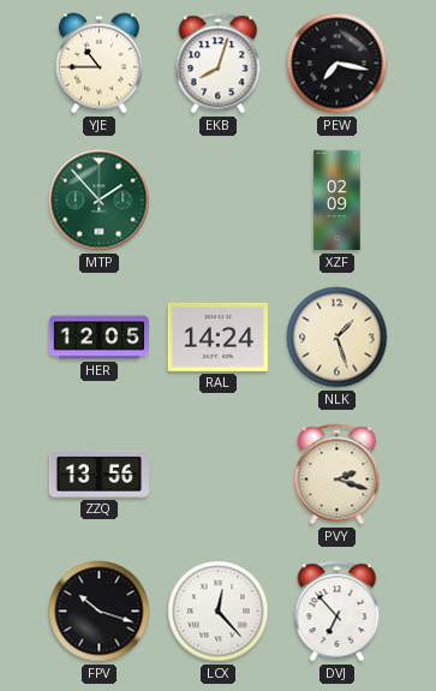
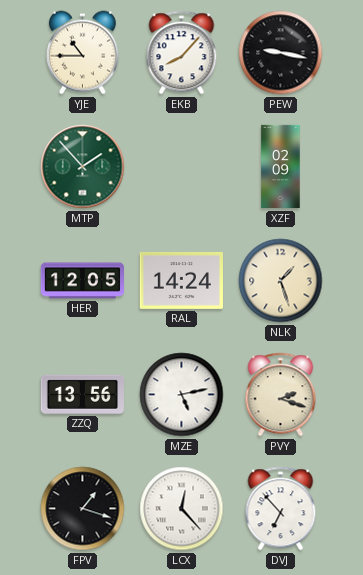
EKB: 8:03 -> 8:07 (182, 53)
PEW: 7:17 -> 9:17 (281, 53)
MZE: none -> 5:13 (182, 395)
FPV: 10:18 -> 1:18 (83, 509)
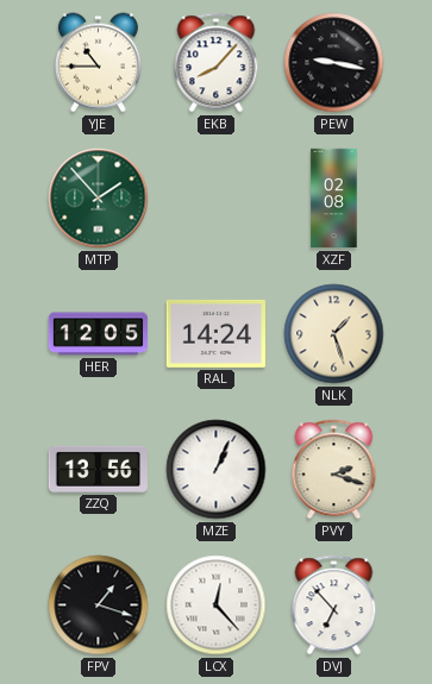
XZF: 02:09 -> 02:08 (334, 199)
MZE: 5:13 -> 1:04 (217, 470)
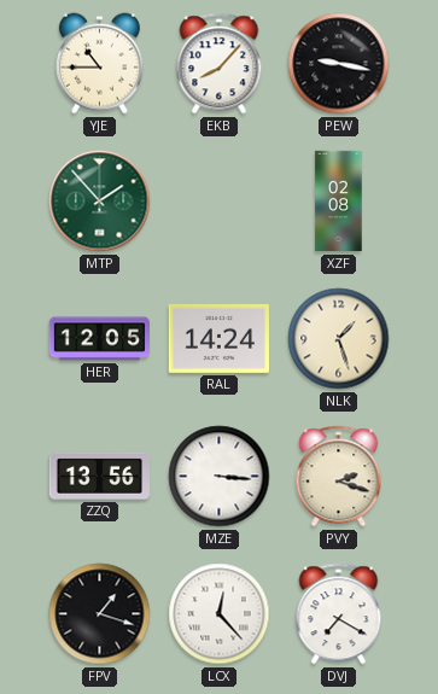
MZE: 1:04 -> 3:16 (220, 477)
DVJ: 6:53 -> 7:20 (339, 614)
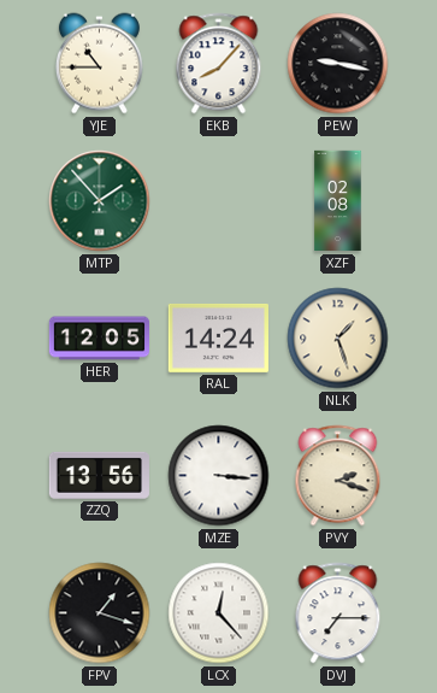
DVJ: 7:20 -> 7:15 (338, 613)
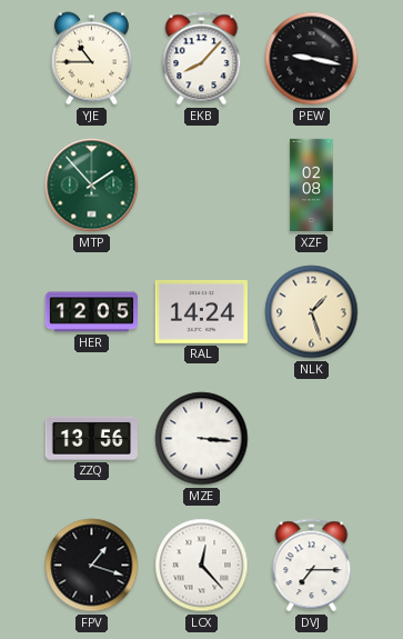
PVY: 2:18 -> none (338, 476)
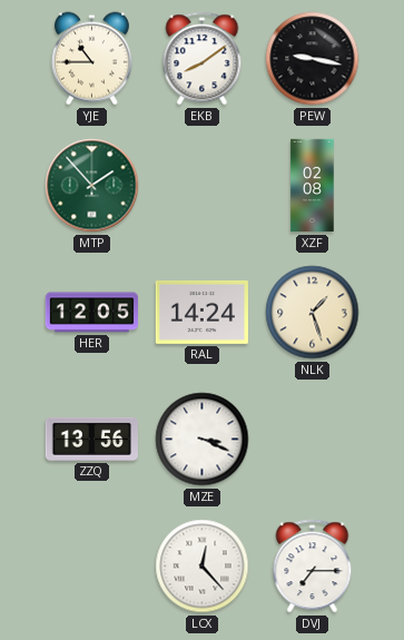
EKB: 8:07 -> 8:09 (203, 59)
MZE: 3:16 -> 3:19 (203, 440)
FPV: 1:18 -> none (92, 566)
